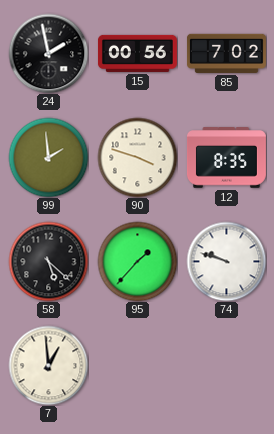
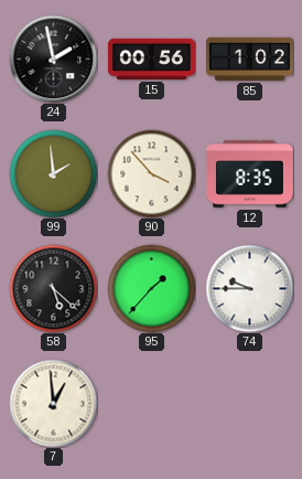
85: 7:02 -> 1:02 (249, 58)
90: 3:48 -> 3:53 (151, 173)
74: 9:48 -> 9:45 (249, 288)
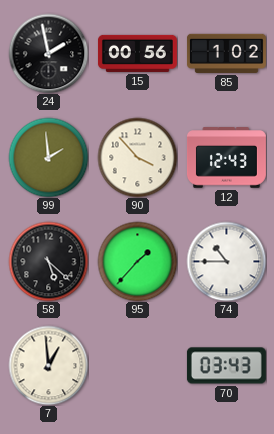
12: 8:35 -> 12:43 (226, 158)
74: 9:45 -> 10:45 (226, 261)
70: none -> 03:43 (226, 366)
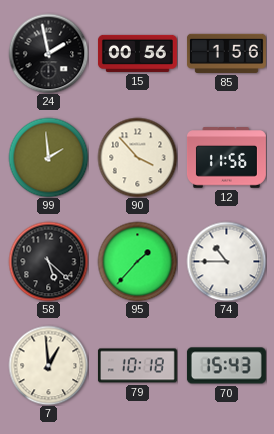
85: 1:02 -> 1:56 (226, 53)
12: 12:43 -> 11:56 (226, 158)
79: none -> 10:18 (137, 366)
70: 03:43 -> 15:43 (226, 366)
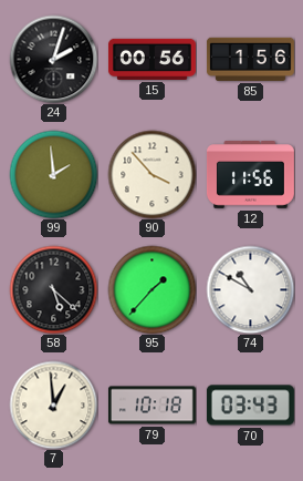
24: 1:58 -> 2:03 (53, 59)
74: 10:45 -> 10:50 (250, 289)
70: 15:43 -> 03:43 (250, 406)
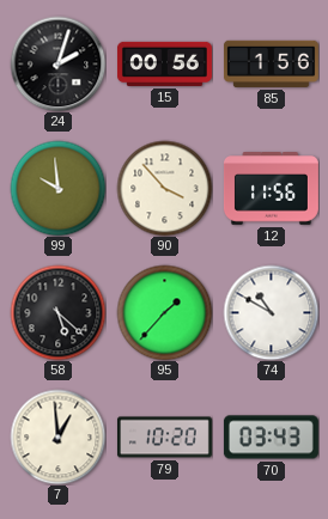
99: 1:59 -> 9:59 (57, 188)
79: 10:18 -> 10:20 (164, 438)
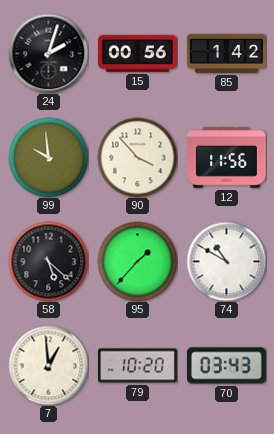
85: 1:56 -> 1:42 (226, 53)
